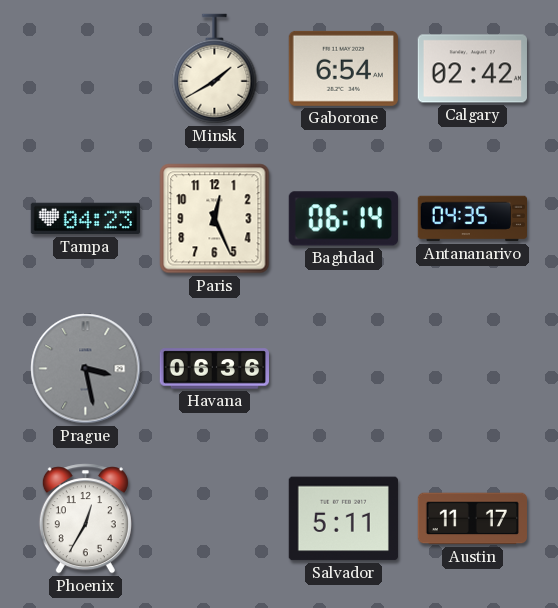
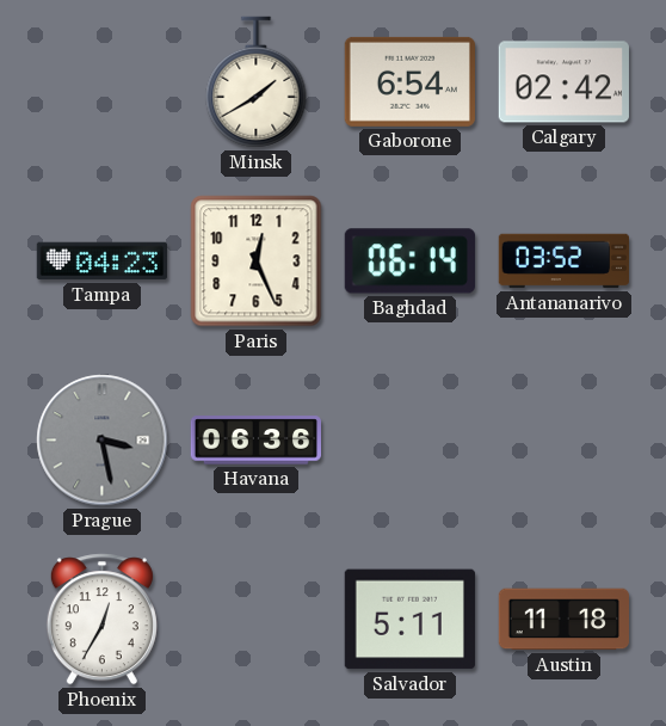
Antananarivo: 04:35 -> 03:52 (565, 262)
Austin: 11:17 -> 11:18 (565, 620)
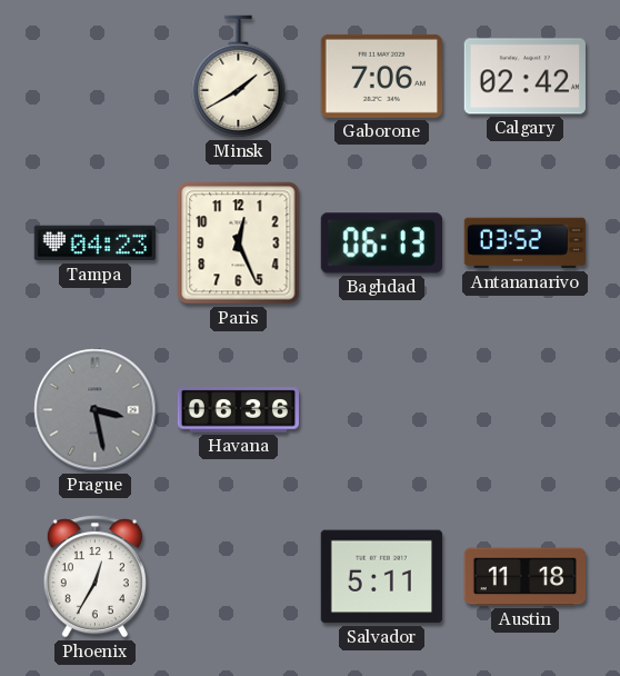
Gaborone: 6:54 -> 7:06 (381, 76)
Baghdad: 06:14 -> 06:13 (381, 243)
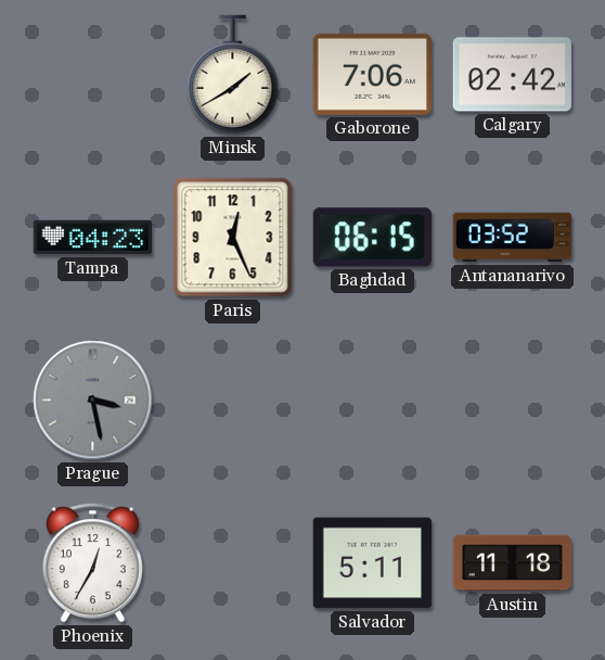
Baghdad: 06:13 -> 06:15 (372, 238)
Havana: 06:36 -> none (239, 410)
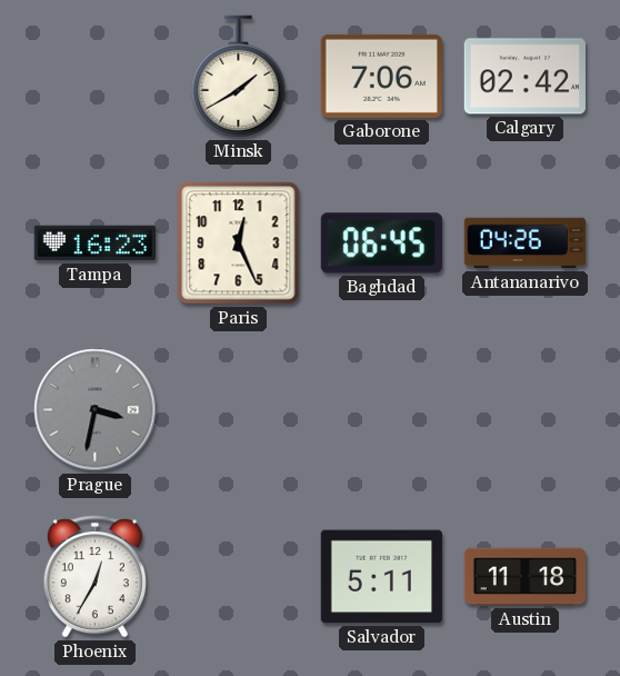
Tampa: 04:23 -> 16:23 (94, 243)
Baghdad: 06:15 -> 06:45 (381, 243)
Antananarivo: 03:52 -> 04:26 (526, 243)
Prague: 3:28 -> 3:32 (96, 410)
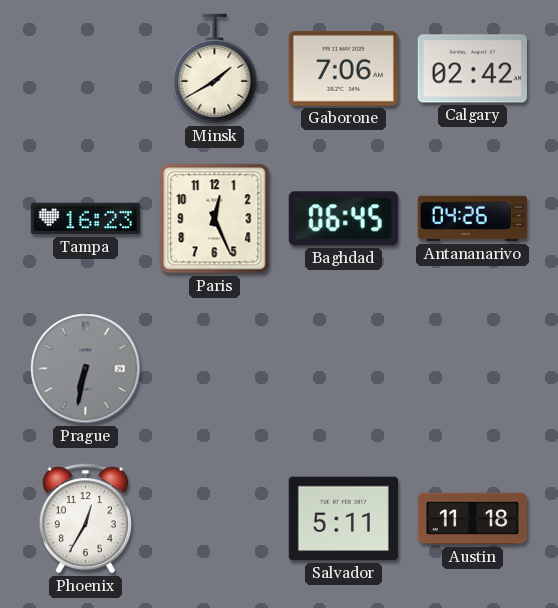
Prague: 3:32 -> 6:32 (86, 369)
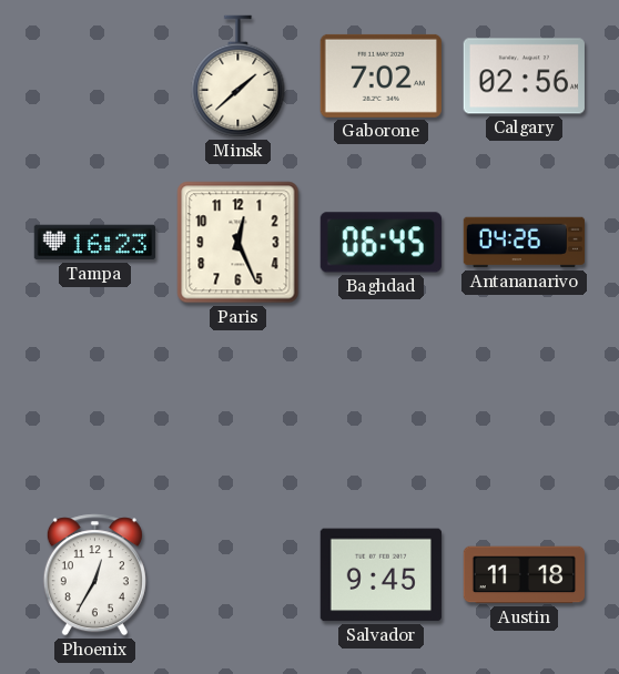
Minsk: 1:40 -> 1:38 (239, 76)
Gaborone: 7:06 -> 7:02 (380, 75)
Calgary: 02:42 -> 02:56 (524, 76)
Prague: 6:32 -> none (86, 369)
Salvador: 5:11 -> 9:45 (380, 575)
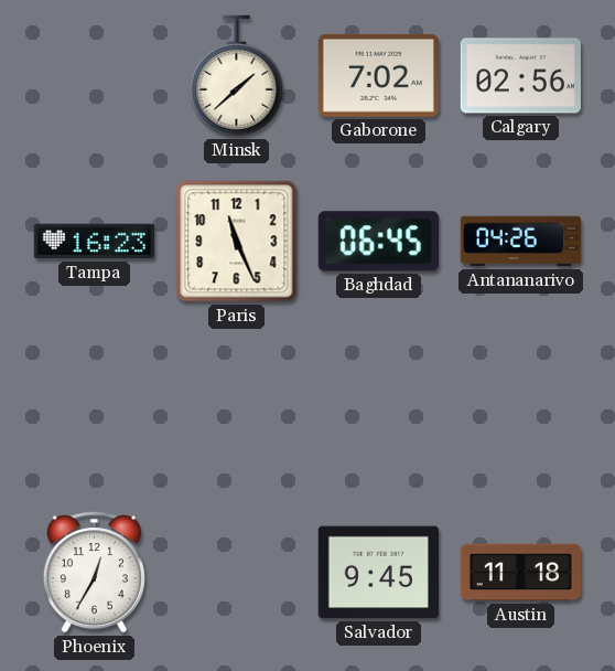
Paris: 12:26 -> 11:26 (237, 242)
